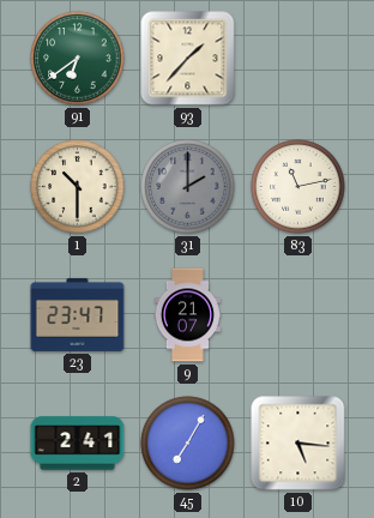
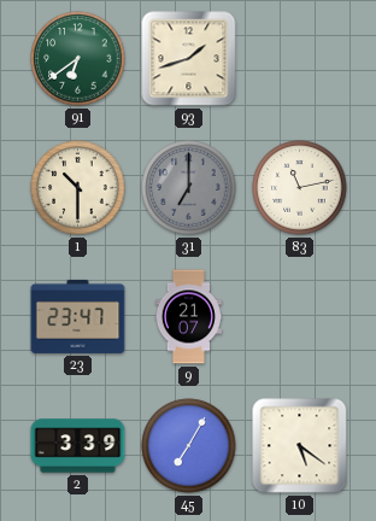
93: 1:37 -> 1:42 (189, 59)
31: 2:00 -> 7:00 (189, 188)
2: 2:41 -> 3:39 (78, 446)
10: 5:16 -> 5:21 (300, 446)
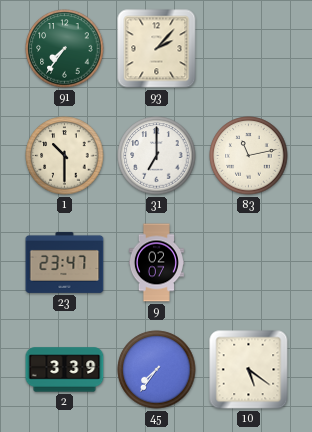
91: 6:39 -> 7:36 (65, 49)
93: 1:42 -> 2:07 (157, 49)
31 dial: grey -> white (157, 156)
9: 21:07 -> 02:07 (156, 263)
45: 7:05 -> 7:36 (157, 370)
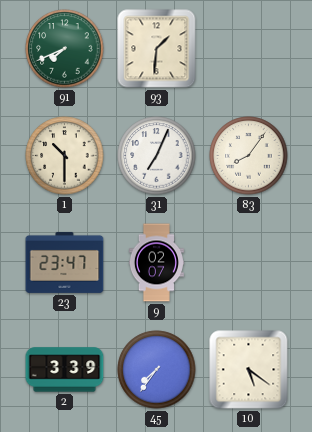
91: 7:36 -> 7:41 (65, 49)
93: 2:07 -> 1:31 (157, 49)
31: 7:00 -> 7:04 (157, 156)
83: 11:13 -> 8:06 (249, 156)
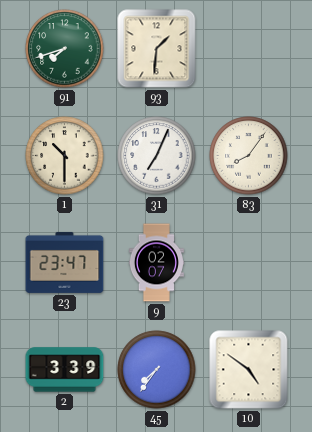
91: 7:41 -> 7:42 (65, 49)
10: 5:21 -> 4:51 (249, 370)
